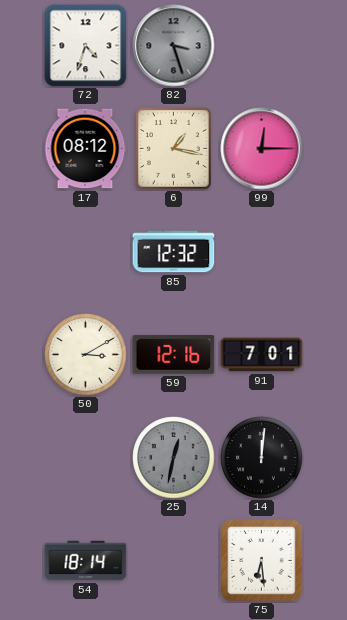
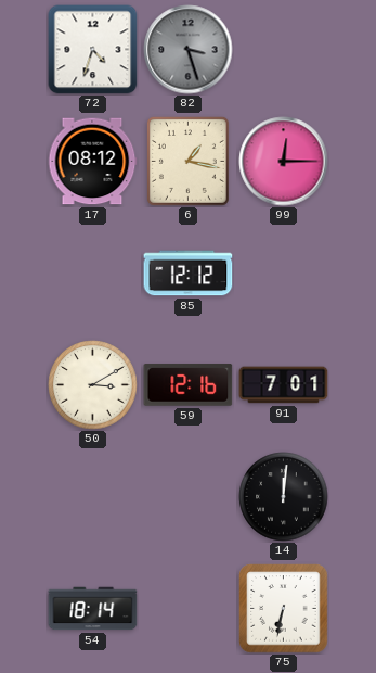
85: 12:32 -> 12:12 (189, 274)
25: 12:32 -> none (174, 458)
75: 6:29 -> 6:32 (284, 609)
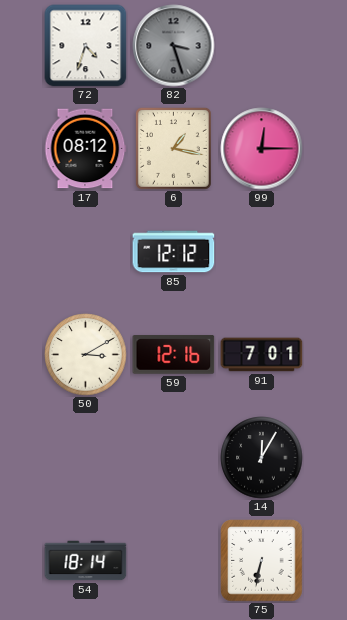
14: 12:01 -> 12:05 (262, 458)
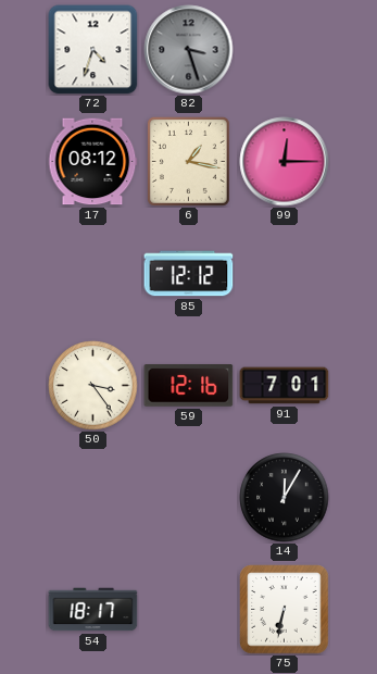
50: 3:10 -> 3:24 (93, 386)
54: 18:14 -> 18:17 (93, 610)
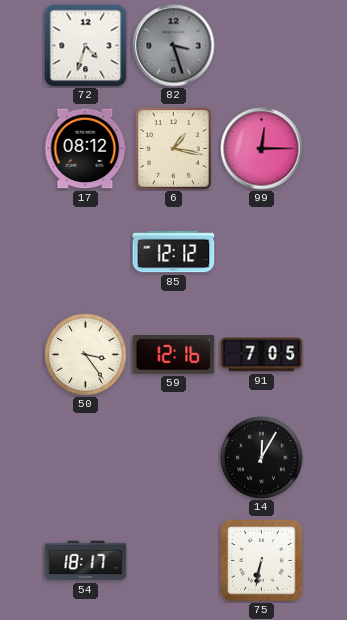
91: 7:01 -> 7:05 (262, 355)
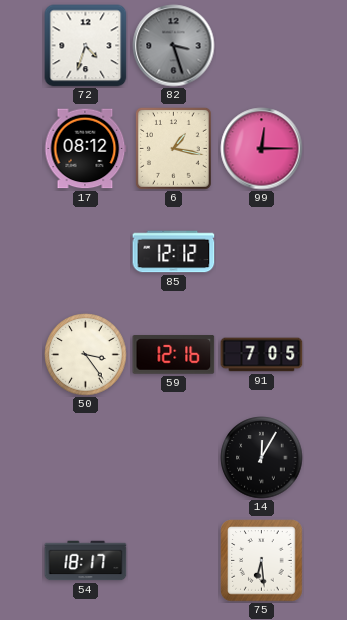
75: 6:32 -> 6:29 (262, 561)
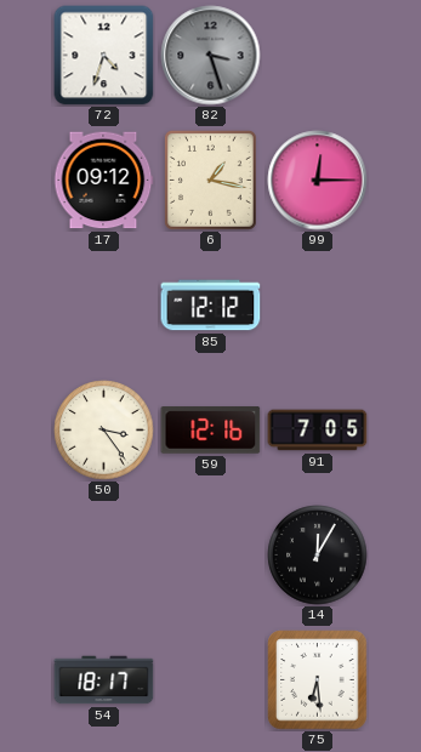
17: 08:12 -> 09:12 (103, 181)
